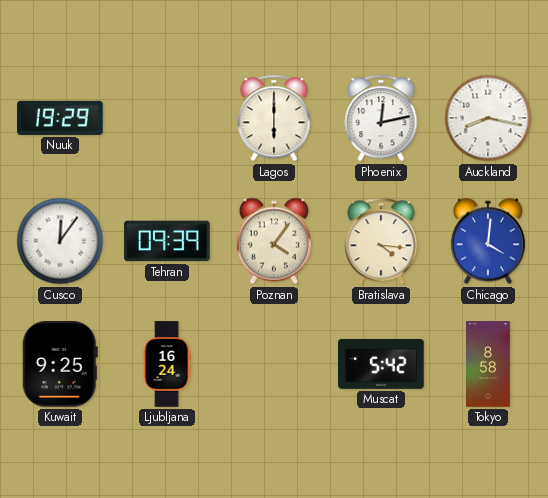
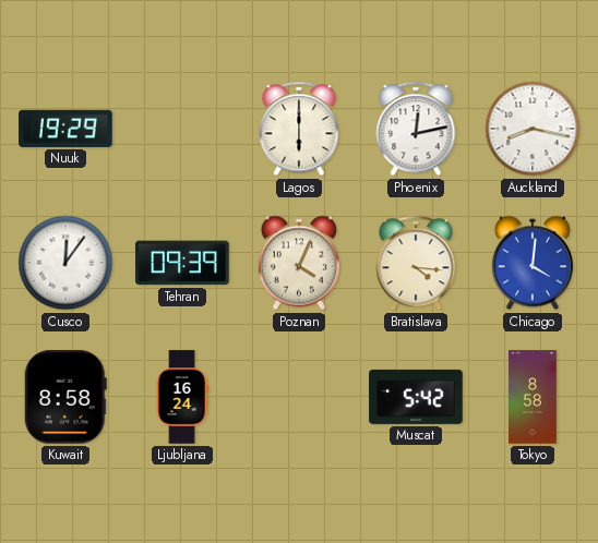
Poznan: 4:06 -> 4:04 (299, 263)
Kuwait: 9:25 -> 8:58 (65, 397)
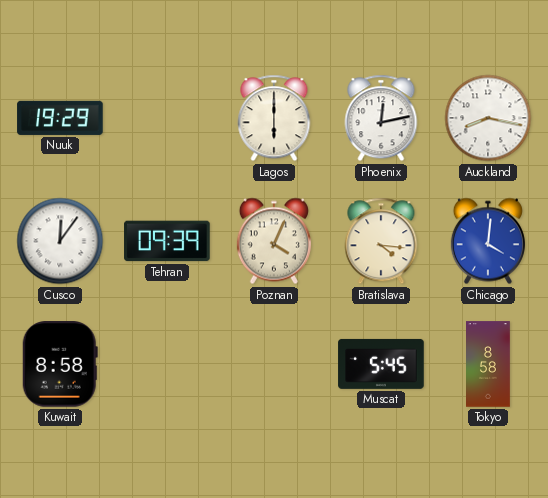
Ljubljana: 16:24 -> none (182, 397)
Muscat: 5:42 -> 5:45 (381, 364)
